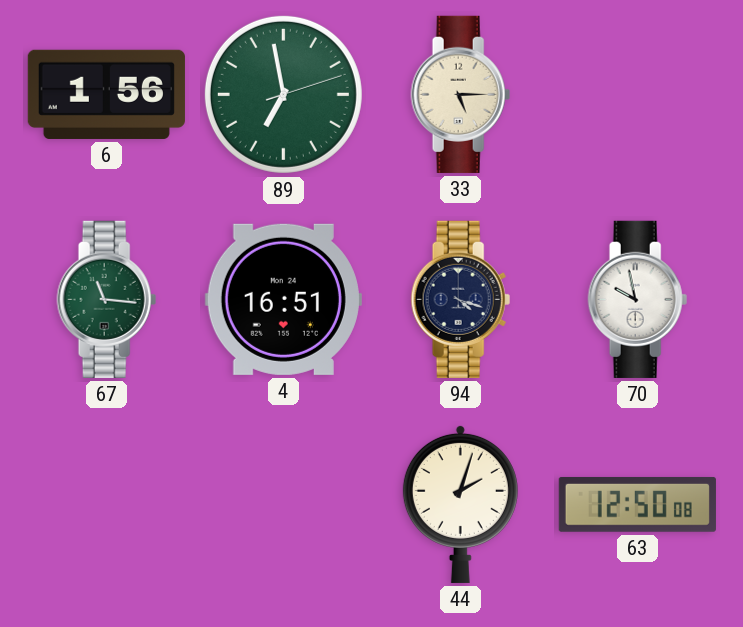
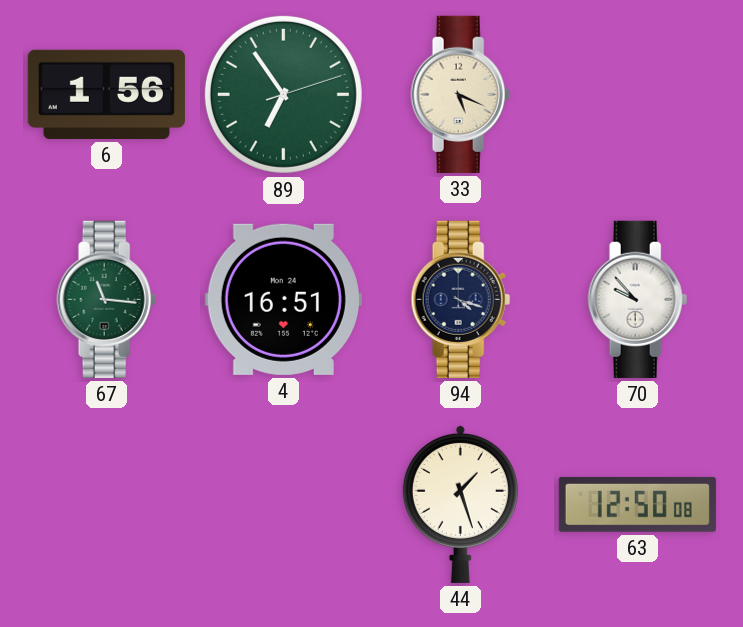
89: 6:58 -> 6:54 (283, 94)
33: 5:15 -> 5:19 (461, 94)
70: 9:58 -> 9:53 (638, 299)
44: 2:03 -> 1:27 (460, 504)
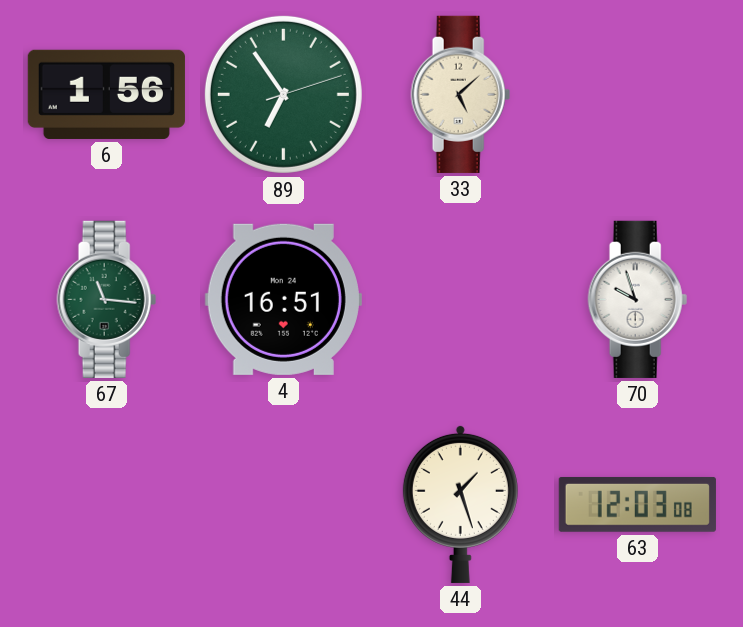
33: 5:19 -> 5:08 (461, 94)
94: 4:18 -> none (461, 299)
70: 9:53 -> 9:57 (638, 299)
63: 12:50 -> 12:03 (637, 504)
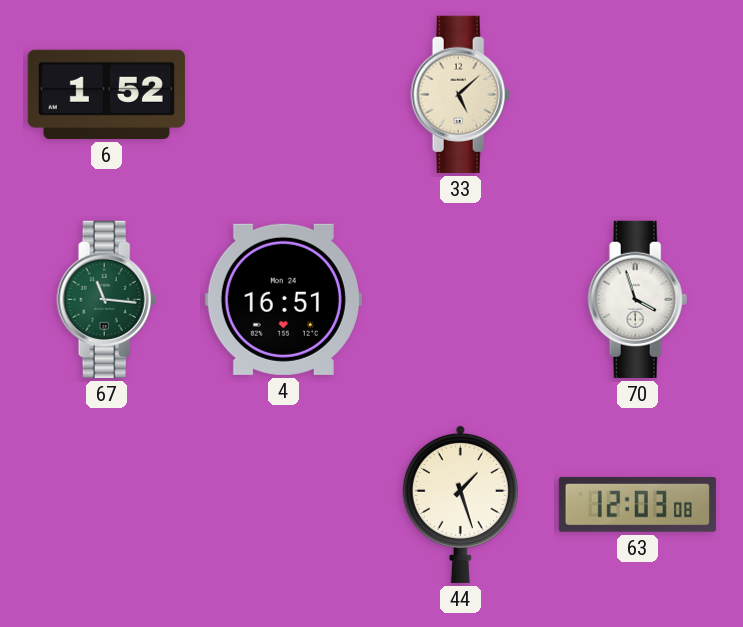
6: 1:56 -> 1:52 (106, 94)
89: 6:54 -> none (283, 94)
70: 9:57 -> 3:57 (638, 299)
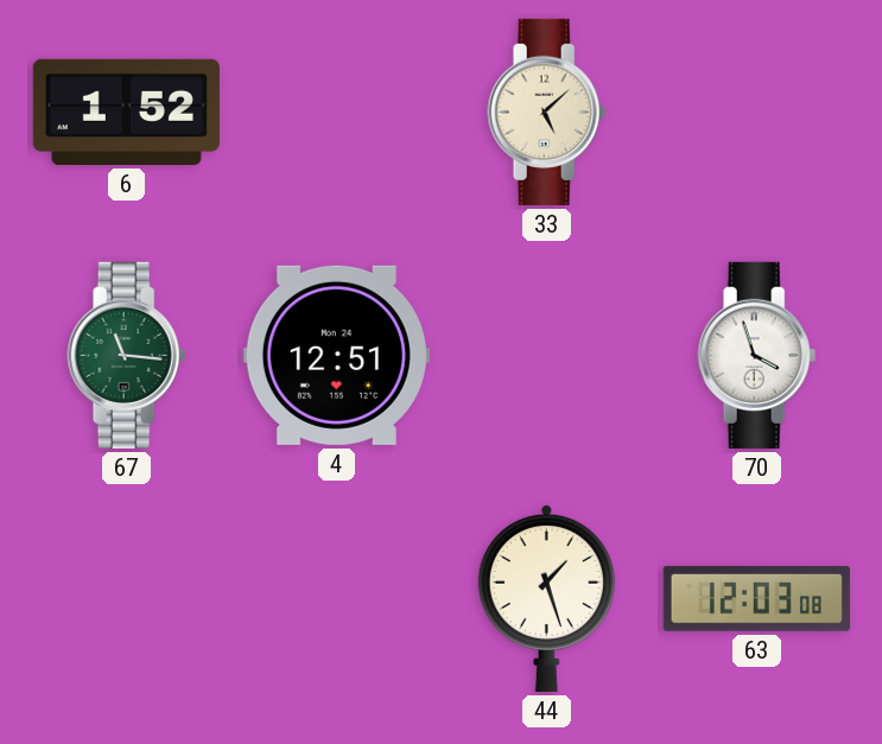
4: 16:51 -> 12:51 (336, 355)
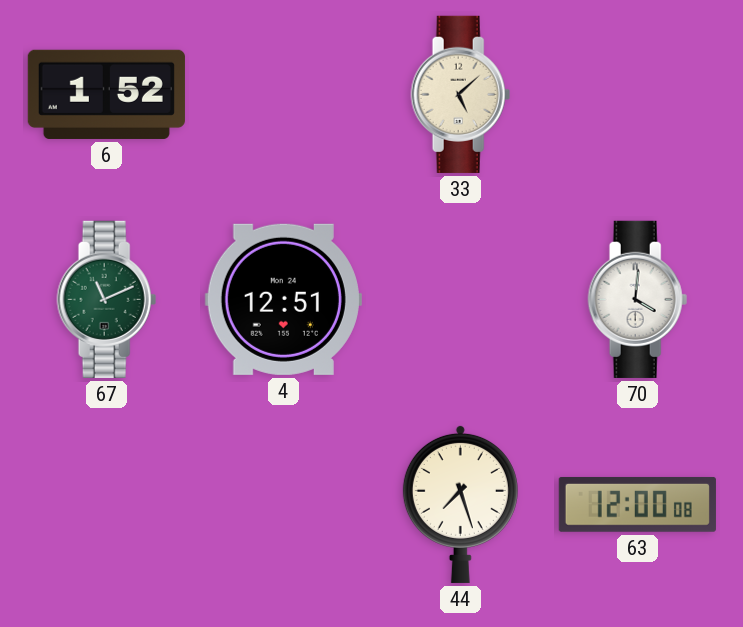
67: 11:16 -> 11:11 (107, 299)
70: 3:57 -> 4:01 (638, 299)
44: 1:27 -> 7:27 (460, 504)
63: 12:03 -> 12:00 (637, 504)
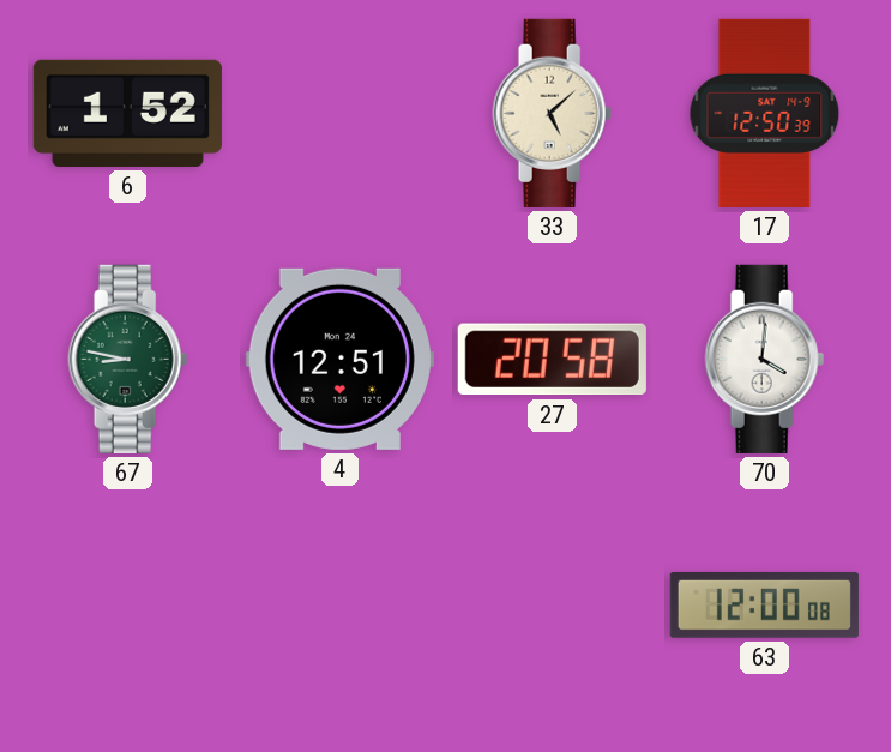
17: none -> 12:50 (765, 113)
67: 11:11 -> 8:47 (128, 359)
27: none -> 20:58 (552, 360)
44: 7:27 -> none (460, 504)
